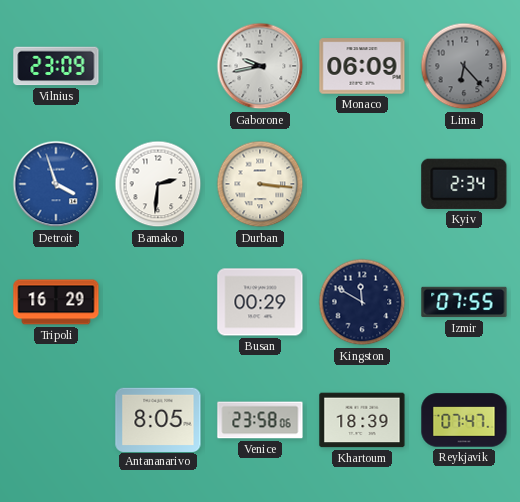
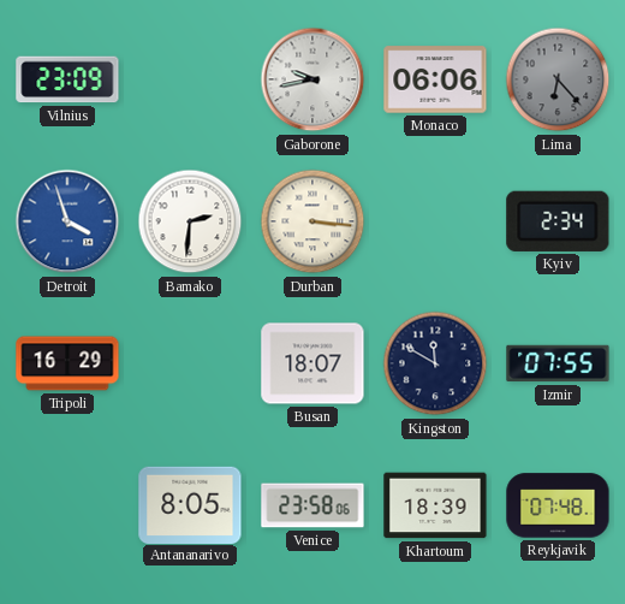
Monaco: 06:09 -> 06:06 (435, 79)
Busan: 00:29 -> 18:07 (312, 363)
Reykjavik: 07:47 -> 07:48 (558, 505)
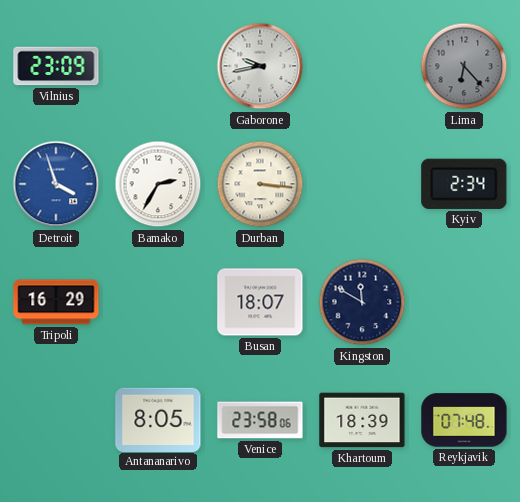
Monaco: 06:06 -> none (435, 79)
Bamako: 2:31 -> 2:35 (158, 184)
Izmir: 07:55 -> none (558, 363)
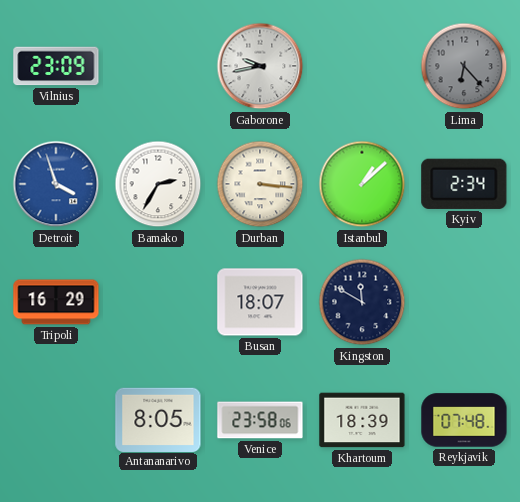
Istanbul: none -> 1:08 (362, 184)
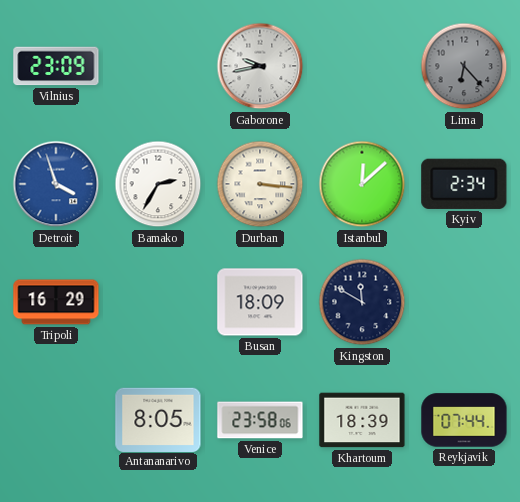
Istanbul: 1:08 -> 12:08 (362, 184)
Busan: 18:07 -> 18:09 (260, 302)
Reykjavik: 07:48 -> 07:44 (464, 420)
